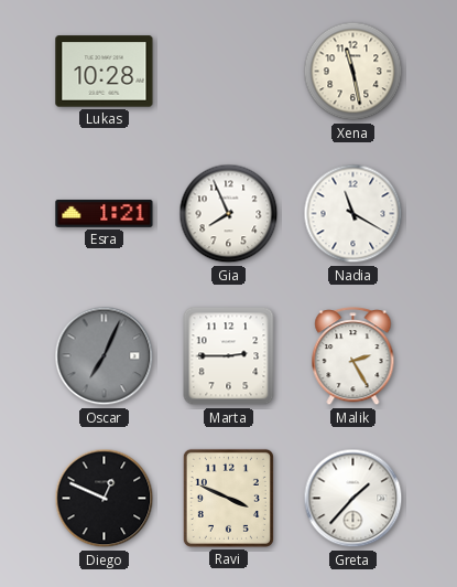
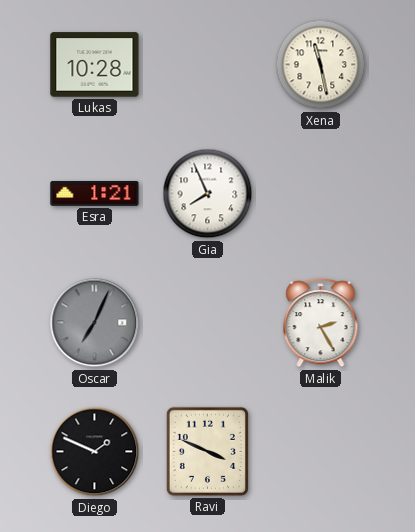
Nadia: 11:20 -> none (353, 214)
Marta: 2:45 -> none (229, 356)
Diego: 12:49 -> 1:49 (95, 452)
Greta: 1:37 -> none (353, 499)
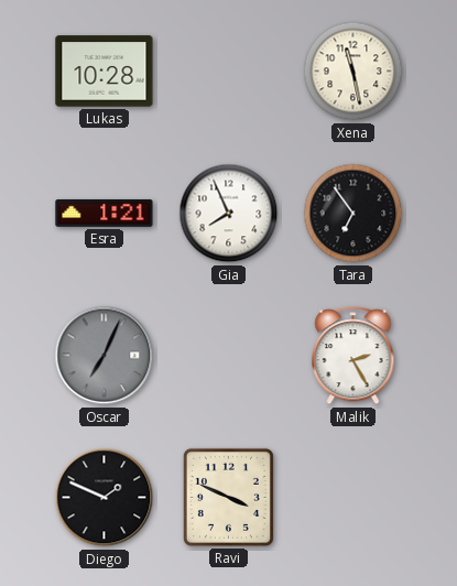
Tara: none -> 6:54 (353, 214)
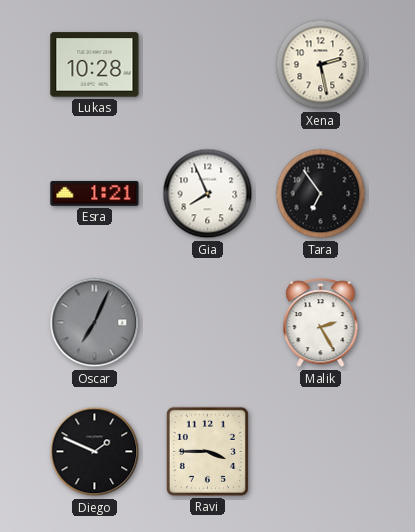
Xena: 11:28 -> 2:28 (321, 65)
Ravi: 3:49 -> 3:45 (207, 451)
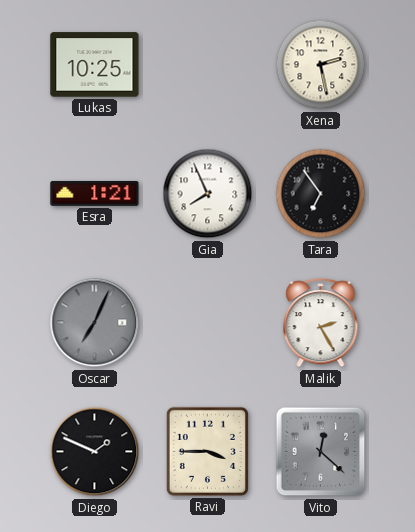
Lukas: 10:28 -> 10:25 (95, 65)
Vito: none -> 12:22 (321, 452)
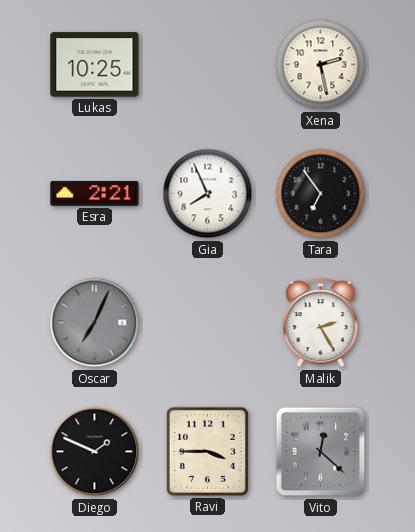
Esra: 1:21 -> 2:21 (95, 193)
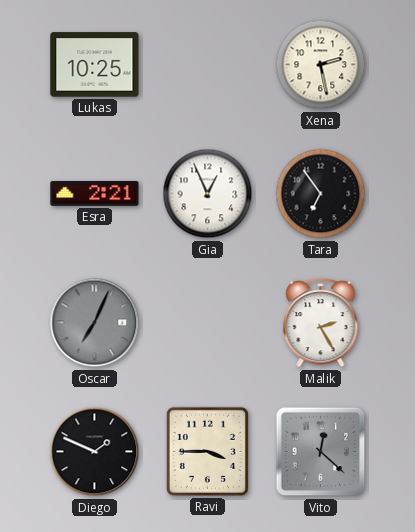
Gia: 7:56 -> 12:56 (208, 194)
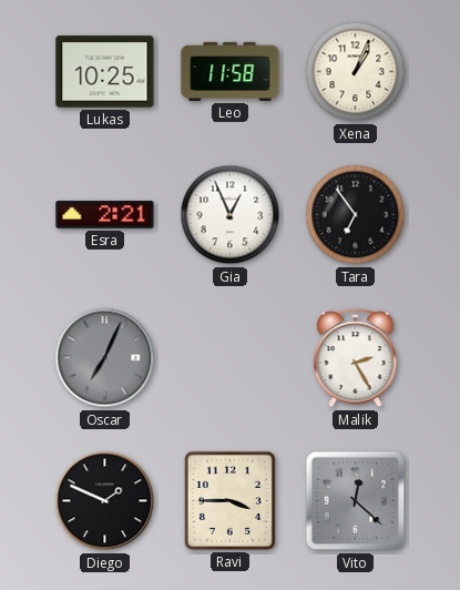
Leo: none -> 11:58 (231, 71)
Xena: 2:28 -> 1:04 (356, 72)
